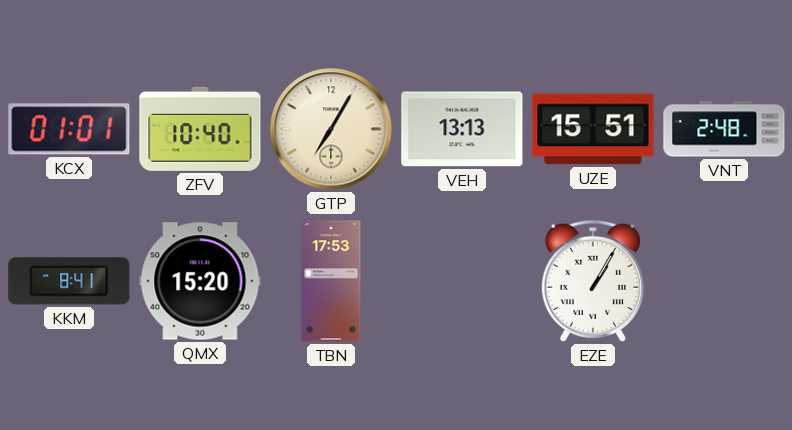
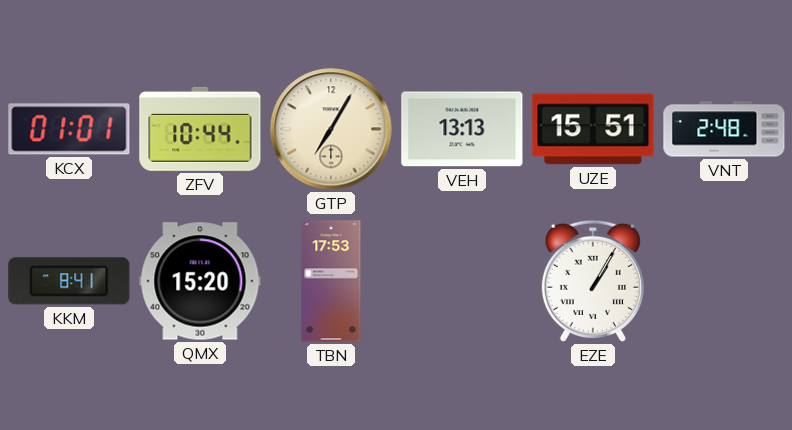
ZFV: 10:40 -> 10:44 (200, 129)
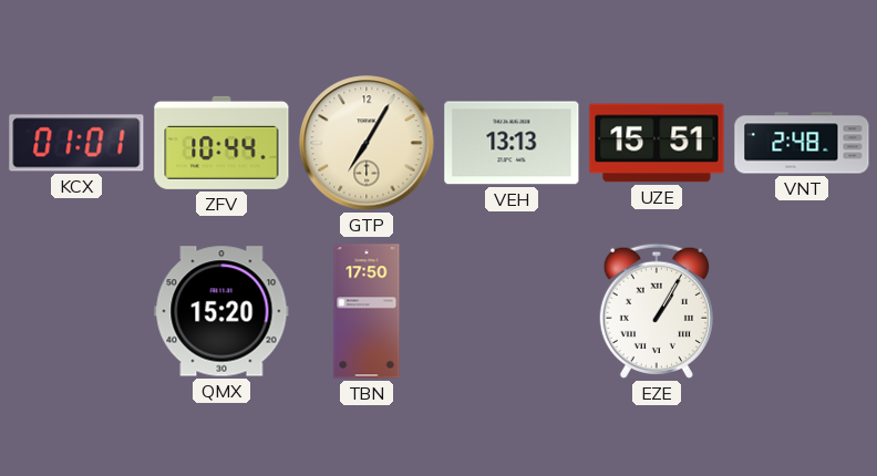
KKM: 8:41 -> none (69, 281)
TBN: 17:53 -> 17:50 (367, 311)
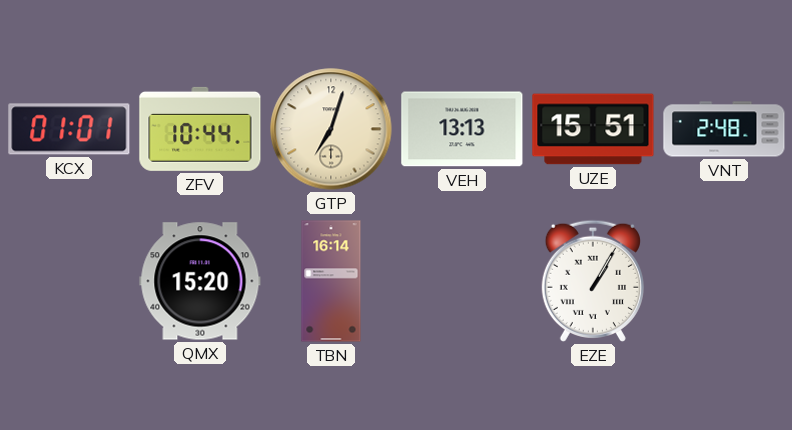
GTP: 7:05 -> 7:03 (331, 129)
TBN: 17:50 -> 16:14 (331, 281)
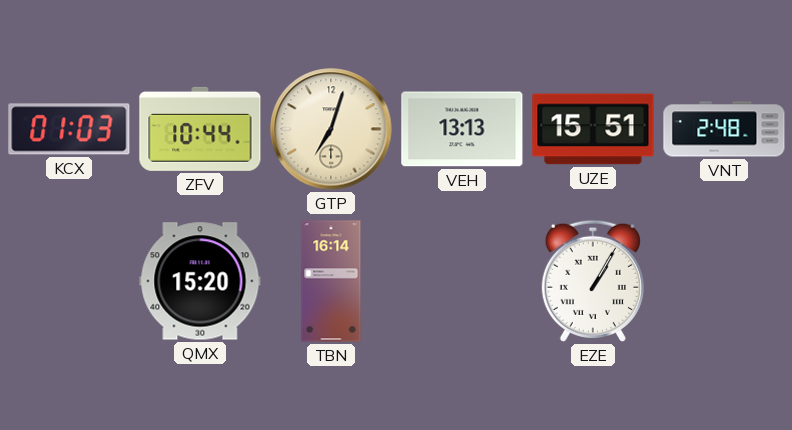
KCX: 01:01 -> 01:03 (69, 129)
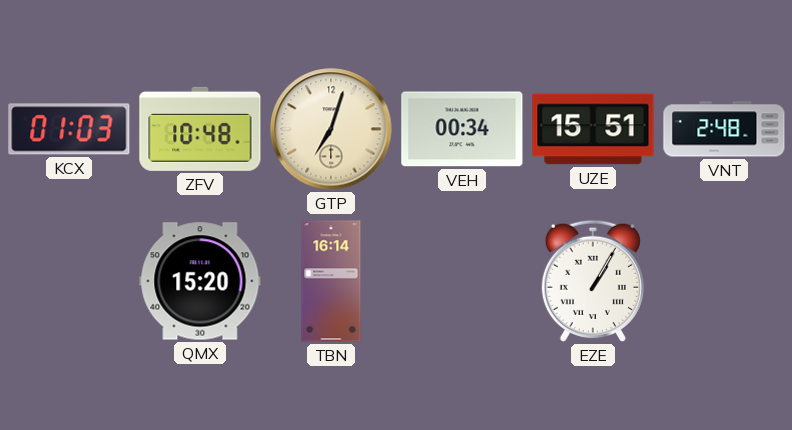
ZFV: 10:44 -> 10:48 (200, 129)
VEH: 13:13 -> 00:34 (462, 129)
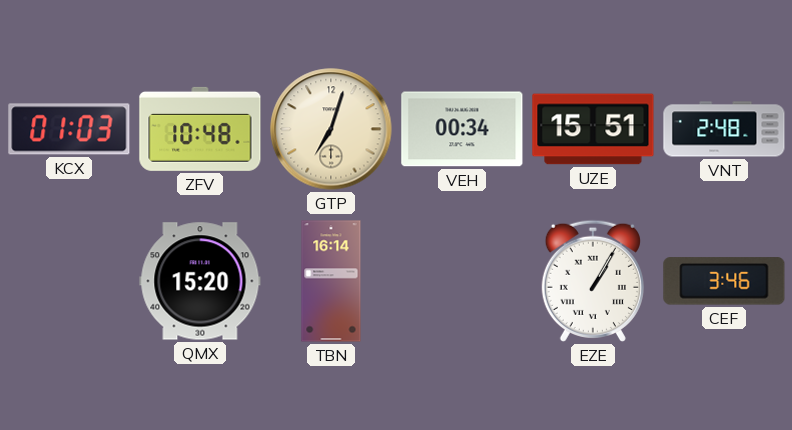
CEF: none -> 3:46 (724, 281)
